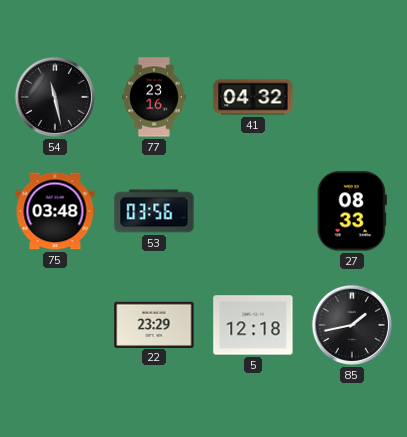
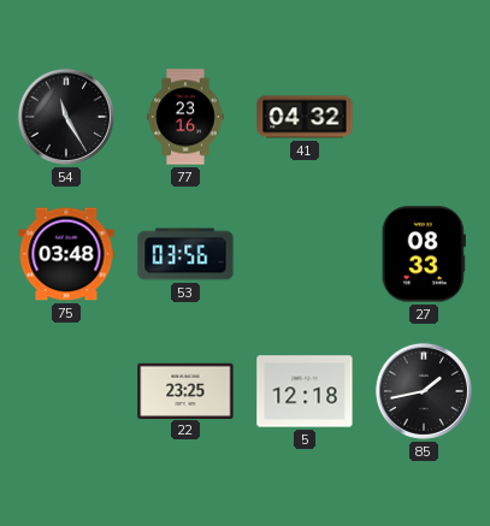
54: 11:28 -> 11:25 (66, 117)
22: 23:29 -> 23:25 (185, 390)
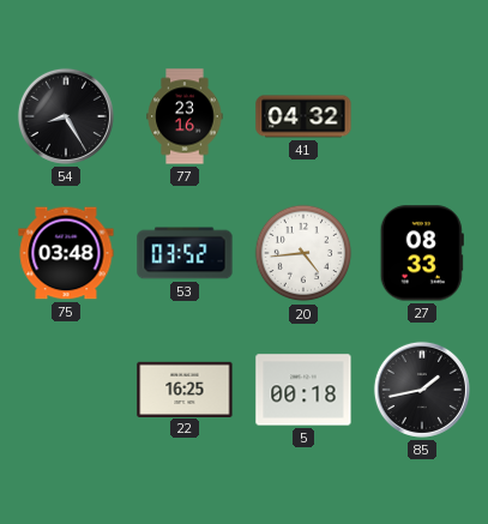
54: 11:25 -> 8:25 (66, 116)
53: 03:56 -> 03:52 (185, 253)
20: none -> 4:44 (303, 253)
22: 23:25 -> 16:25 (185, 389)
5: 12:18 -> 00:18 (303, 390)
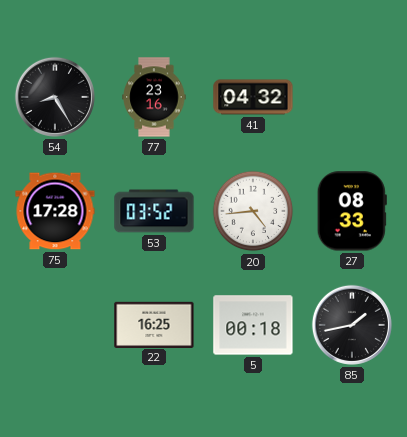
75: 03:48 -> 17:28 (55, 211)
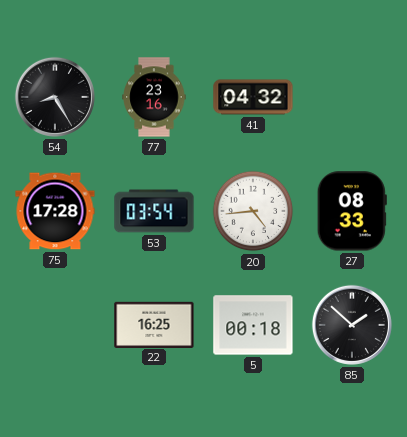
53: 03:52 -> 03:54 (154, 211)
85: 1:43 -> 1:52 (352, 325)
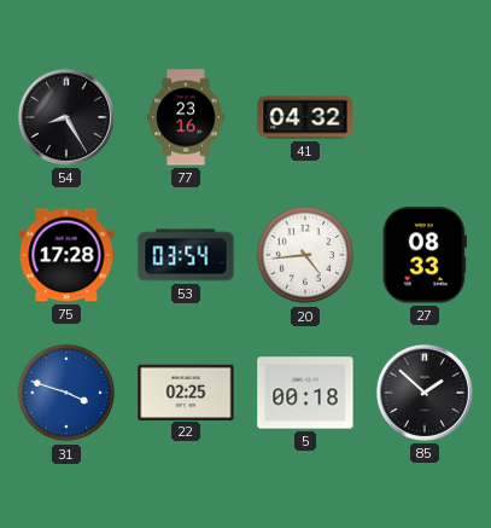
31: none -> 3:48 (66, 393)
22: 16:25 -> 02:25 (186, 391)
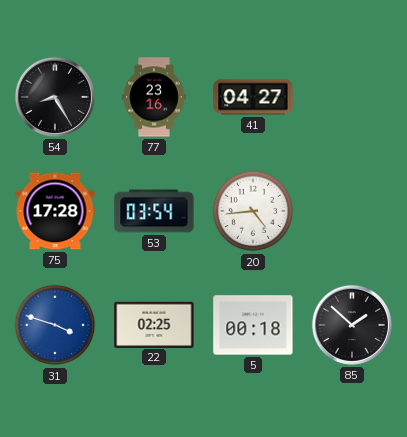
41: 04:32 -> 04:27 (253, 97)
27: 08:33 -> none (425, 255)
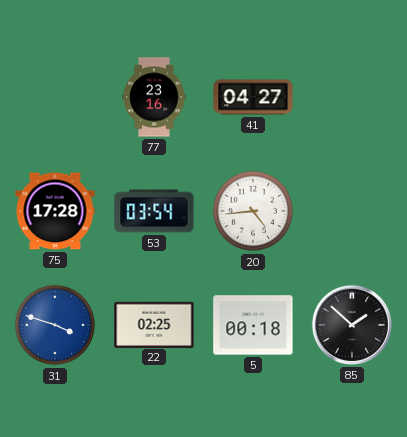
54: 8:25 -> none (55, 97)
